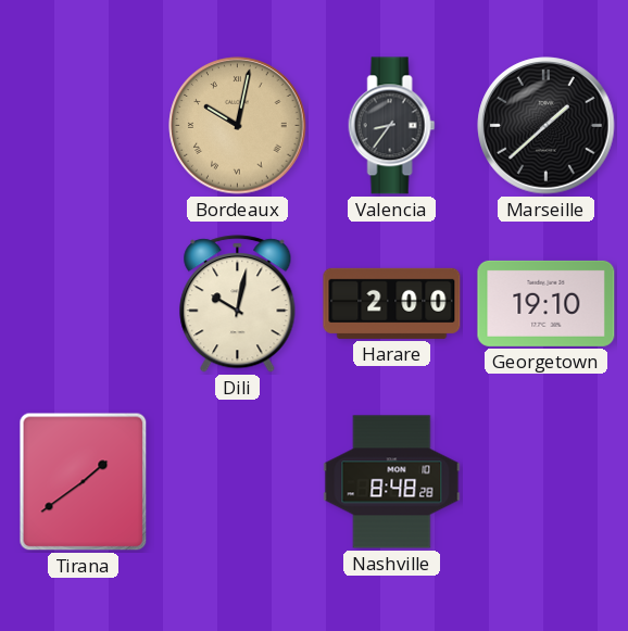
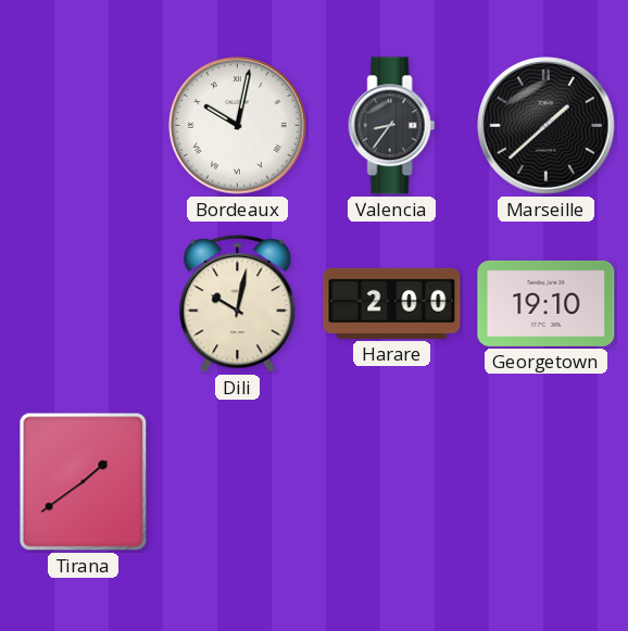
Bordeaux dial: champagne -> white (238, 126)
Nashville: 8:48 -> none (392, 482)
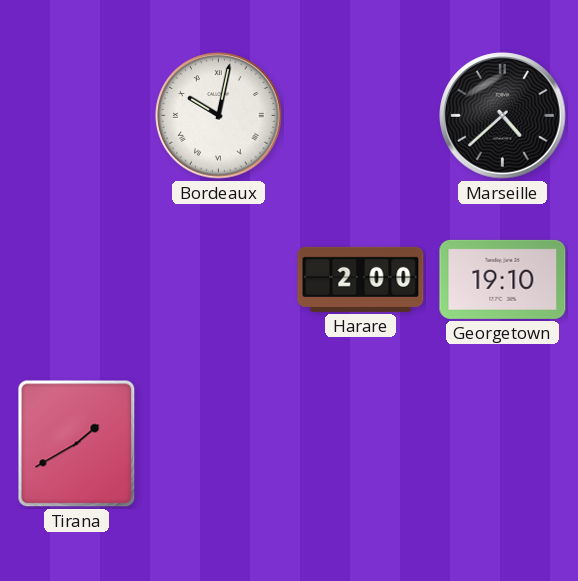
Valencia: 8:36 -> none (392, 126)
Marseille: 1:38 -> 4:38 (503, 116)
Dili: 10:02 -> none (238, 304)
Tirana: 1:39 -> 1:40 (77, 444)
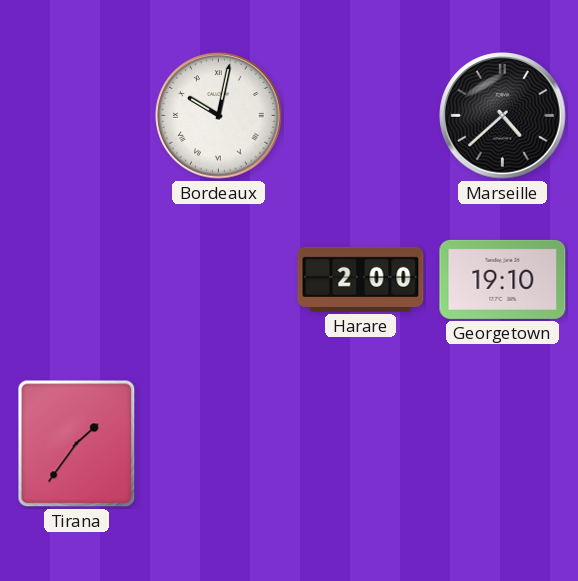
Tirana: 1:40 -> 1:36 (77, 444)
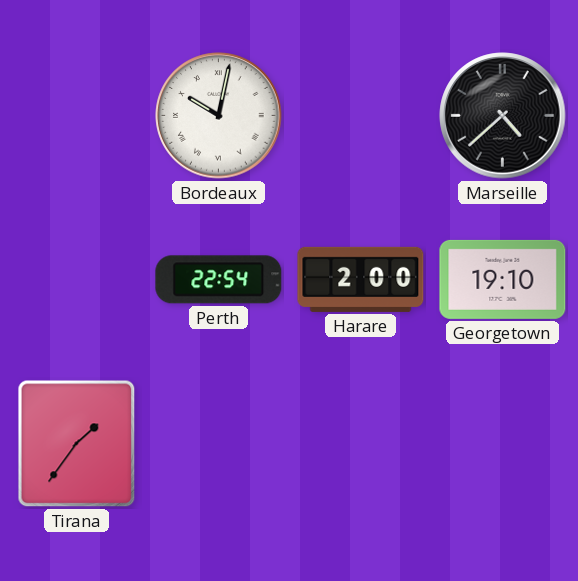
Perth: none -> 22:54 (219, 280)
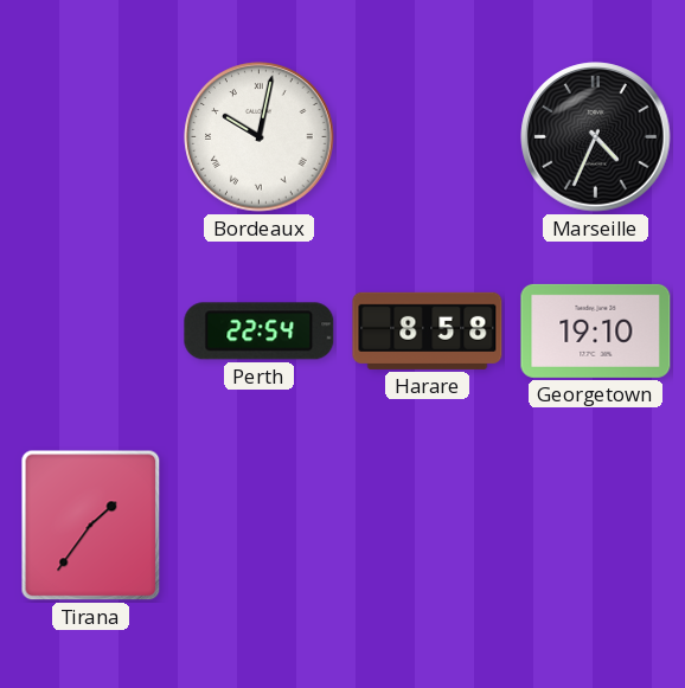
Marseille: 4:38 -> 4:34 (596, 137)
Harare: 2:00 -> 8:58 (428, 330)
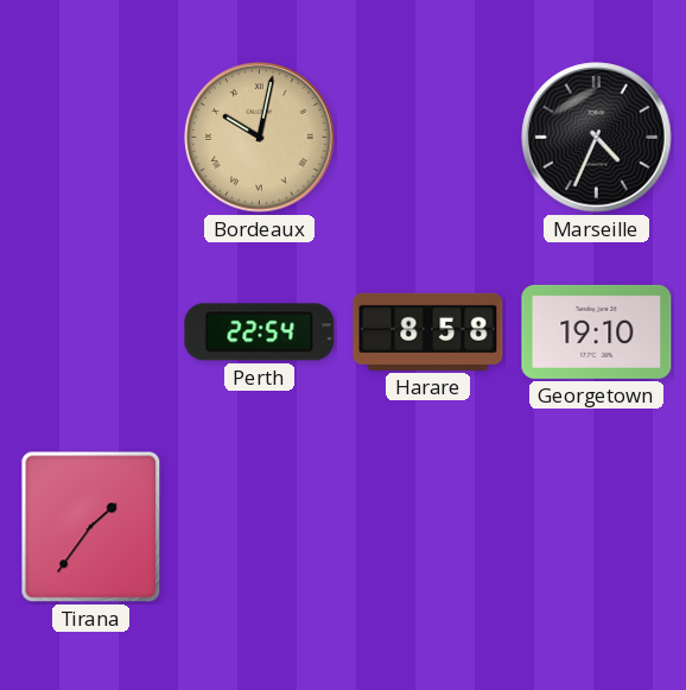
Bordeaux dial: white -> champagne (260, 138)
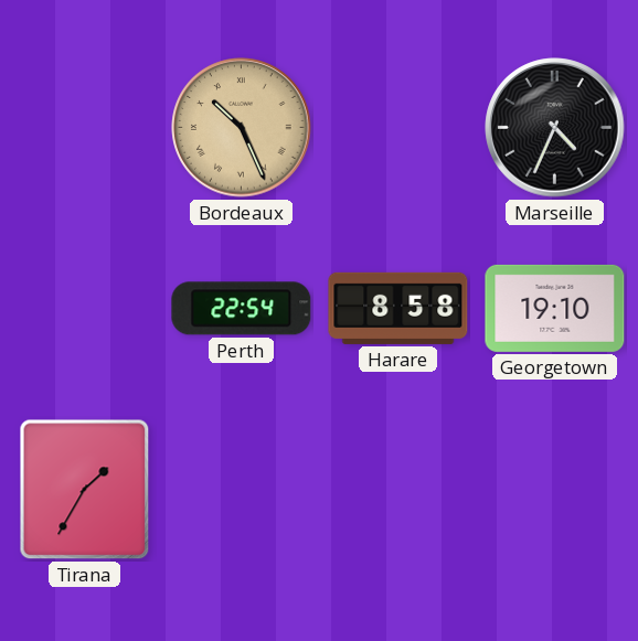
Bordeaux: 10:02 -> 10:26 (242, 128)
Tirana: 1:36 -> 1:35 (85, 490)
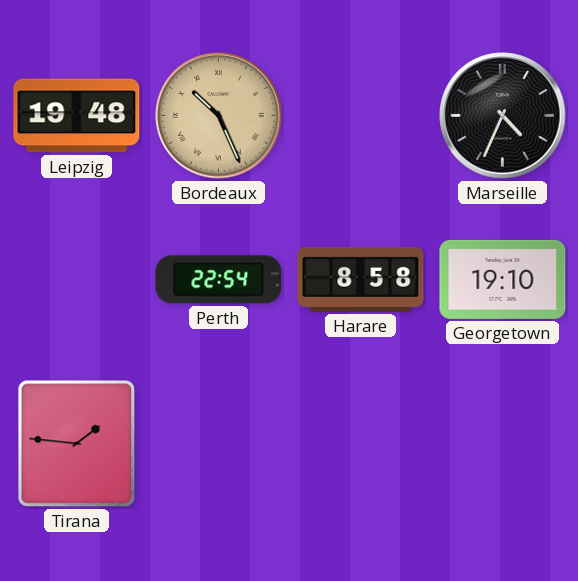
Leipzig: none -> 19:48 (77, 116)
Tirana: 1:35 -> 1:46 (77, 444)
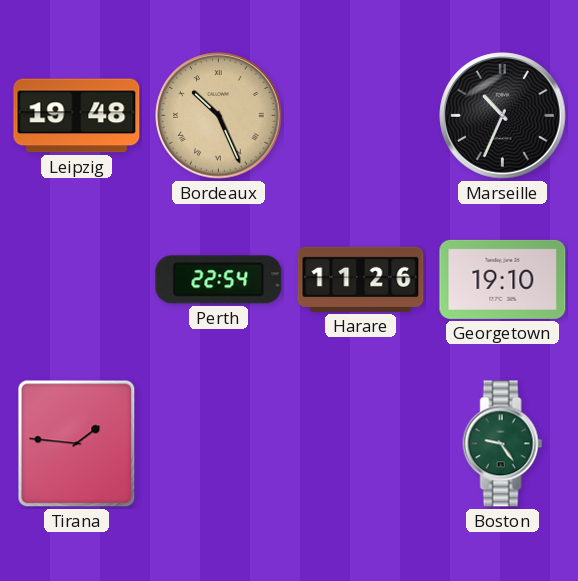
Marseille: 4:34 -> 10:34 (503, 116)
Harare: 8:58 -> 11:26 (361, 279)
Boston: none -> 9:24 (503, 444)
